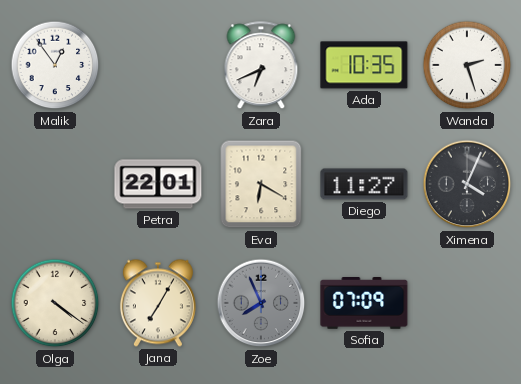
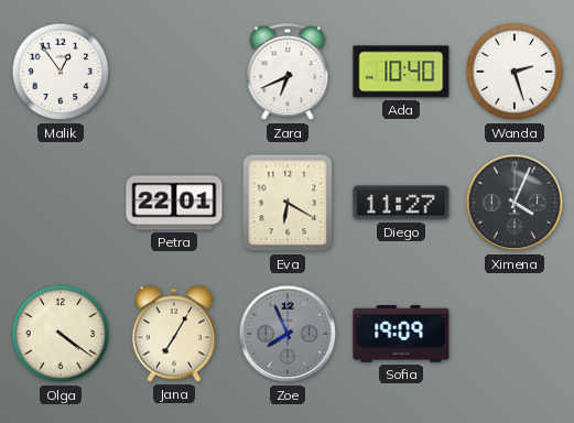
Ada: 10:35 -> 10:40 (401, 72)
Sofia: 07:09 -> 19:09 (401, 335)
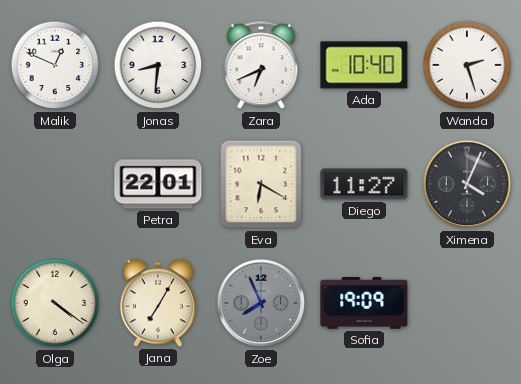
Malik: 12:54 -> 12:49 (55, 65)
Jonas: none -> 8:31 (158, 65)
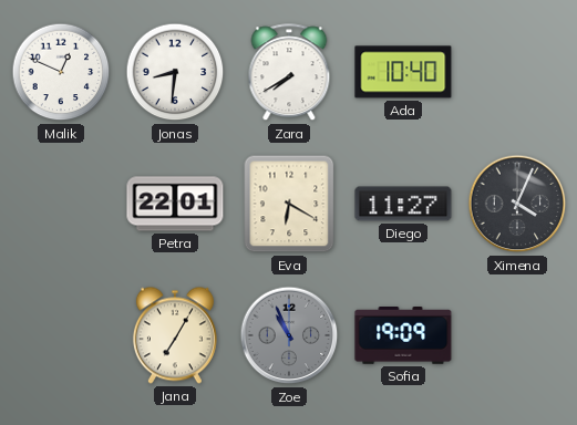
Zara: 6:41 -> 7:40 (289, 73)
Wanda: 2:27 -> none (467, 65)
Olga: 4:21 -> none (55, 303)
Zoe: 7:56 -> 10:56 (289, 335)
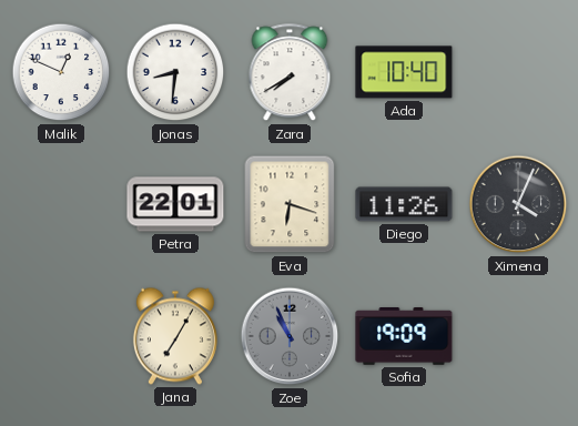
Eva: 6:20 -> 6:18 (290, 204)
Diego: 11:27 -> 11:26 (404, 204)
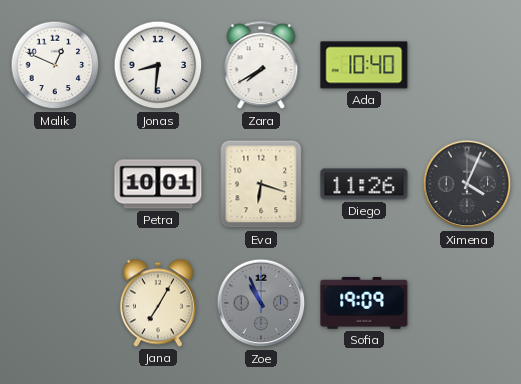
Petra: 22:01 -> 10:01 (158, 184)
